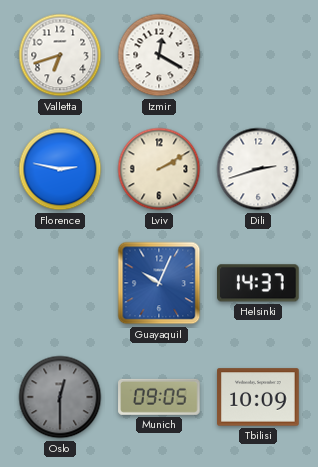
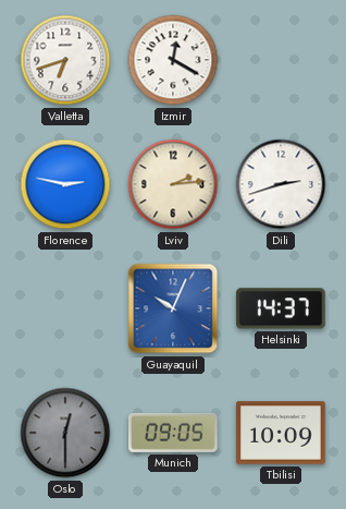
Lviv: 2:10 -> 2:14 (173, 184)
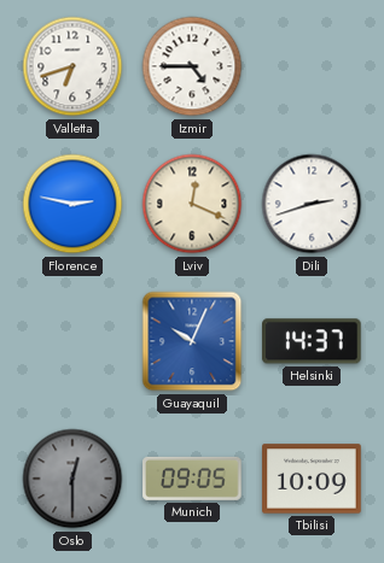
Izmir: 12:20 -> 4:45 (192, 66)
Lviv: 2:14 -> 12:19 (192, 204)
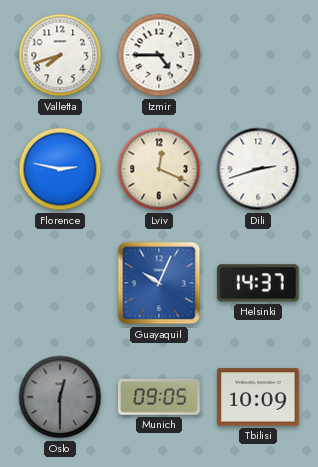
Valletta: 6:42 -> 7:42 (60, 55)
